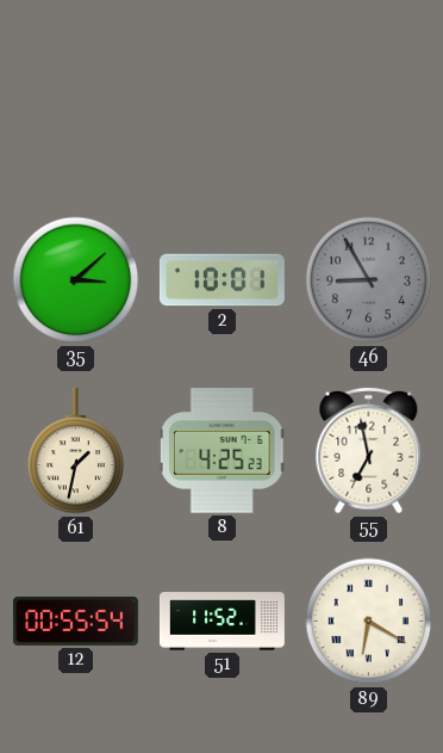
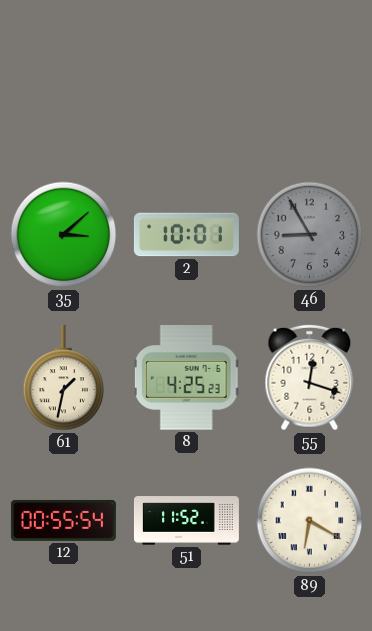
55: 6:58 -> 12:18 (310, 378)
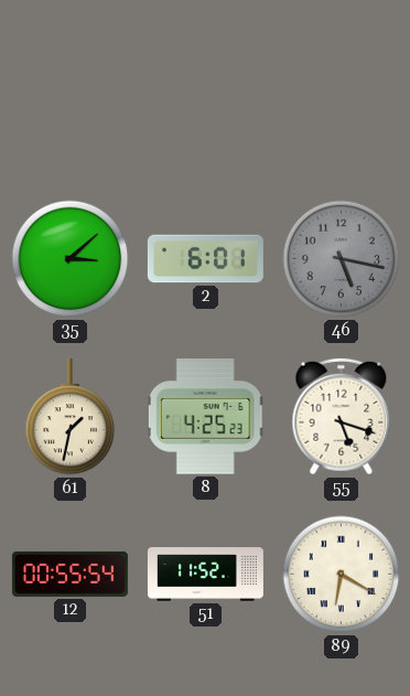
2: 10:01 -> 6:01 (205, 259)
46: 8:55 -> 5:17 (342, 259)
55: 12:18 -> 5:18 (342, 417)
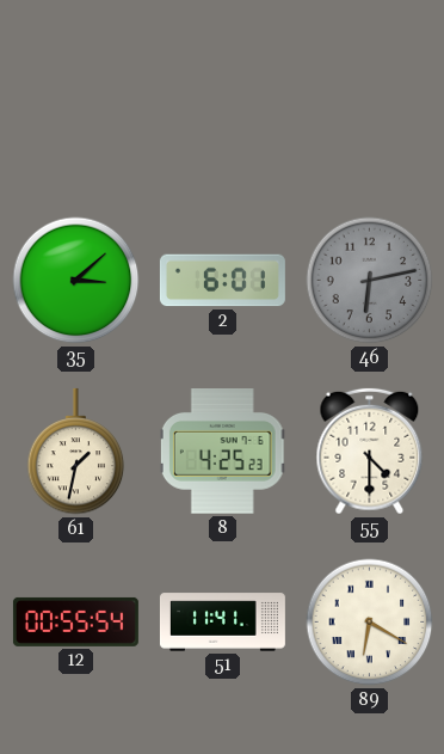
46: 5:17 -> 6:13 (370, 281)
55: 5:18 -> 4:30 (370, 452)
51: 11:52 -> 11:41 (222, 623)
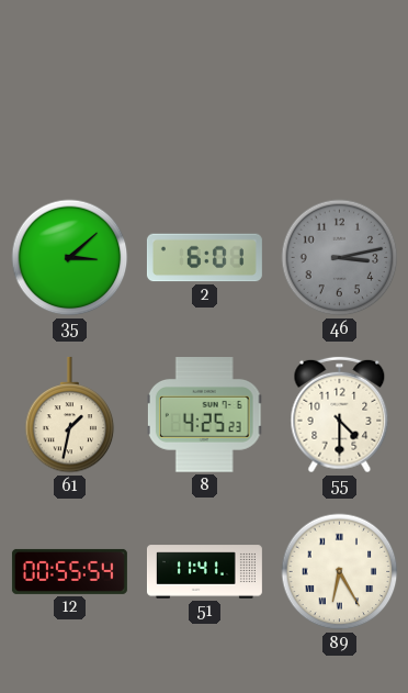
46: 6:13 -> 3:13 (340, 258)
89: 6:20 -> 6:25 (340, 572)
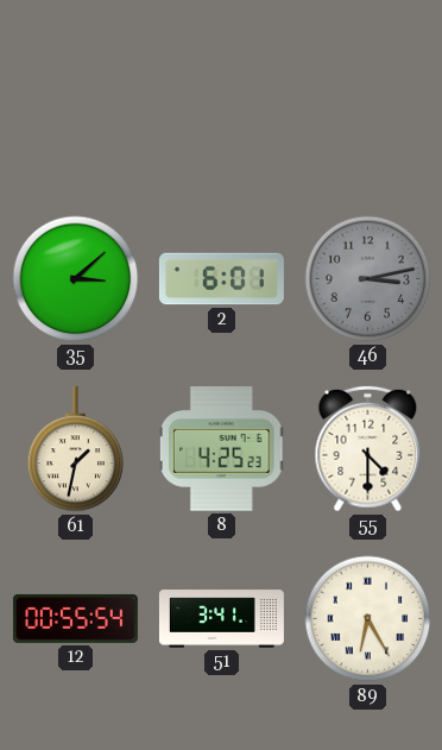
51: 11:41 -> 3:41 (221, 619)
